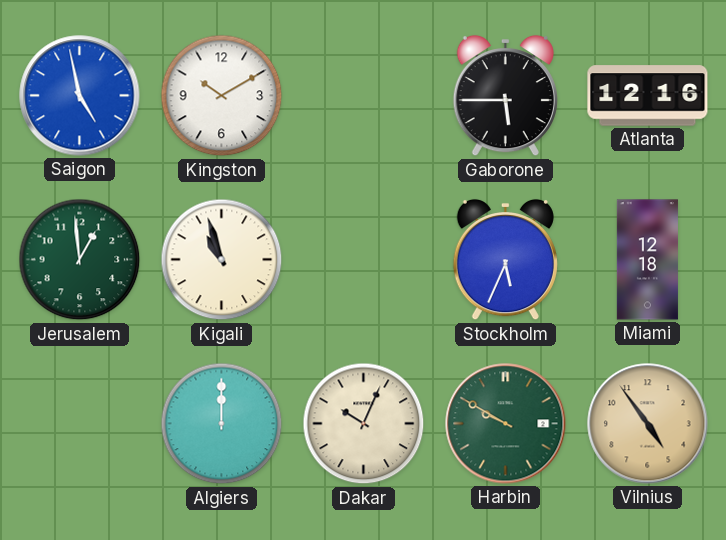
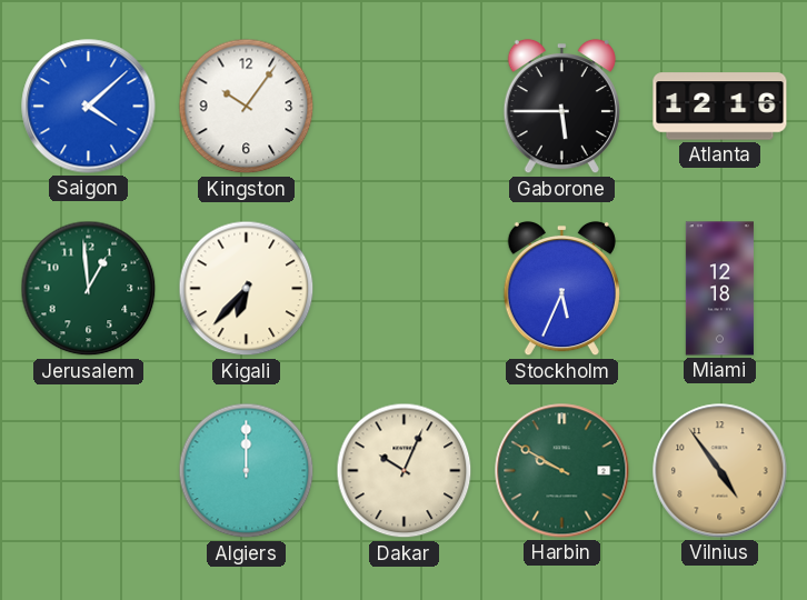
Saigon: 4:58 -> 4:08 (89, 107)
Kingston: 10:10 -> 10:06 (247, 107)
Kigali: 10:57 -> 6:37 (247, 289)
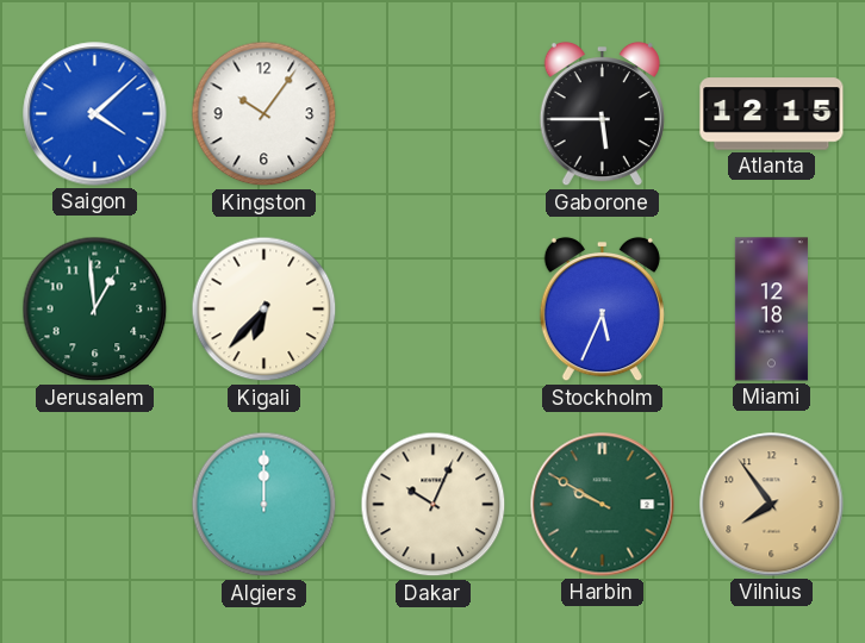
Atlanta: 12:16 -> 12:15 (772, 114)
Vilnius: 4:54 -> 7:54 (772, 505)
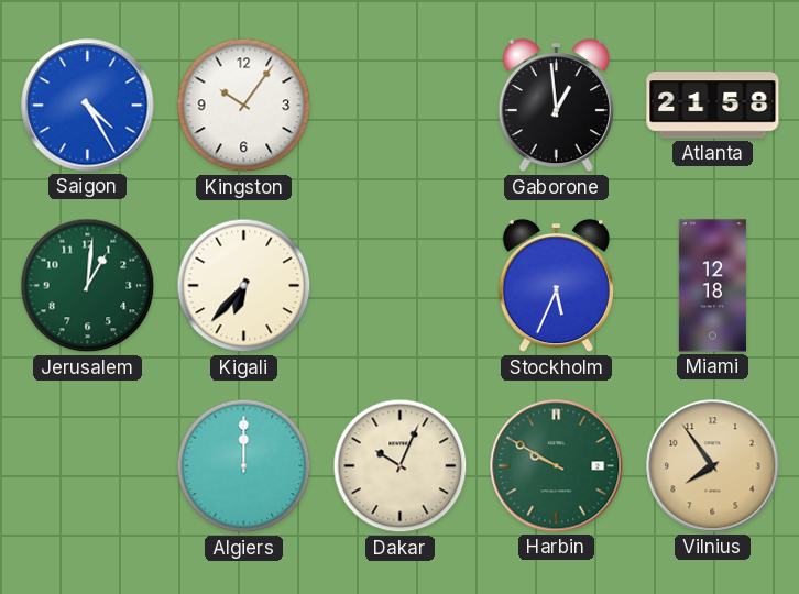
Saigon: 4:08 -> 4:25 (88, 106)
Gaborone: 5:45 -> 12:59 (556, 106)
Atlanta: 12:15 -> 21:58 (713, 106)
Jerusalem: 12:59 -> 1:01 (88, 286)
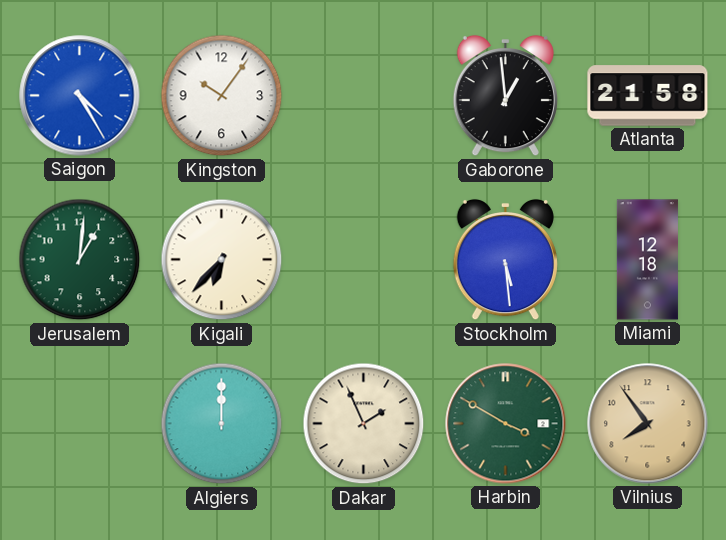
Stockholm: 5:34 -> 5:29 (505, 260)
Dakar: 10:04 -> 1:56 (364, 424)
Harbin: 9:50 -> 3:50 (506, 424)
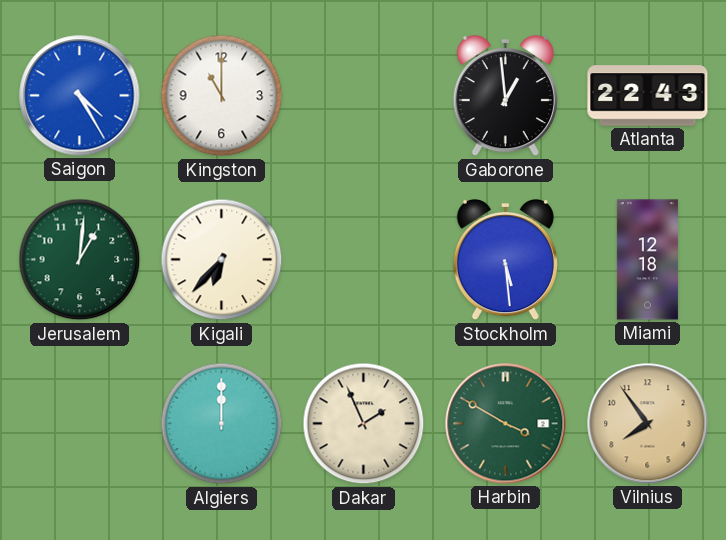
Kingston: 10:06 -> 11:00 (222, 96)
Atlanta: 21:58 -> 22:43 (648, 96)
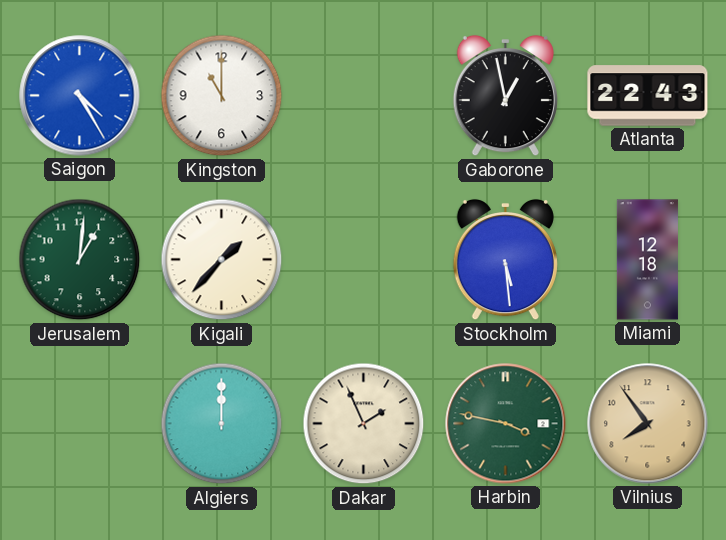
Gaborone: 12:59 -> 12:58 (505, 96)
Kigali: 6:37 -> 1:37 (222, 260)
Harbin: 3:50 -> 3:47 (506, 424)
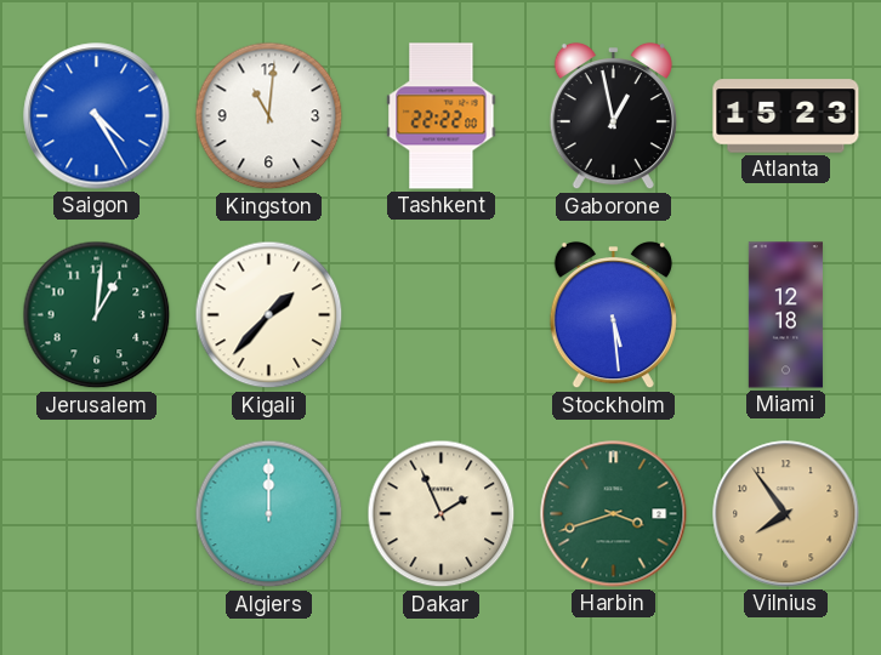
Kingston: 11:00 -> 11:01 (269, 116)
Tashkent: none -> 22:22 (442, 116)
Atlanta: 22:43 -> 15:23 (786, 116)
Harbin: 3:47 -> 3:42 (614, 514)
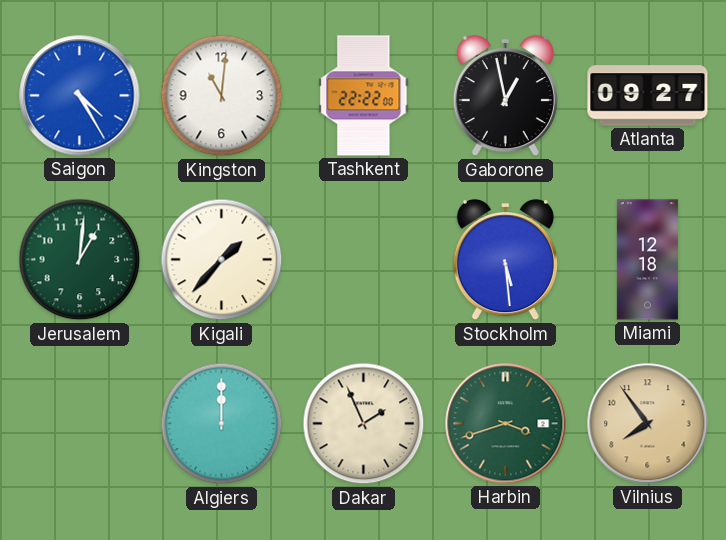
Atlanta: 15:23 -> 09:27 (648, 96)
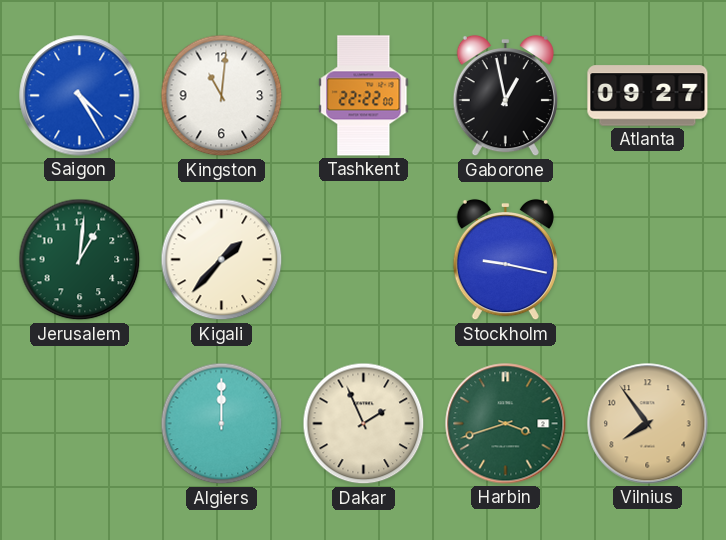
Stockholm: 5:29 -> 9:17 (505, 260)
Miami: 12:18 -> none (647, 260)
